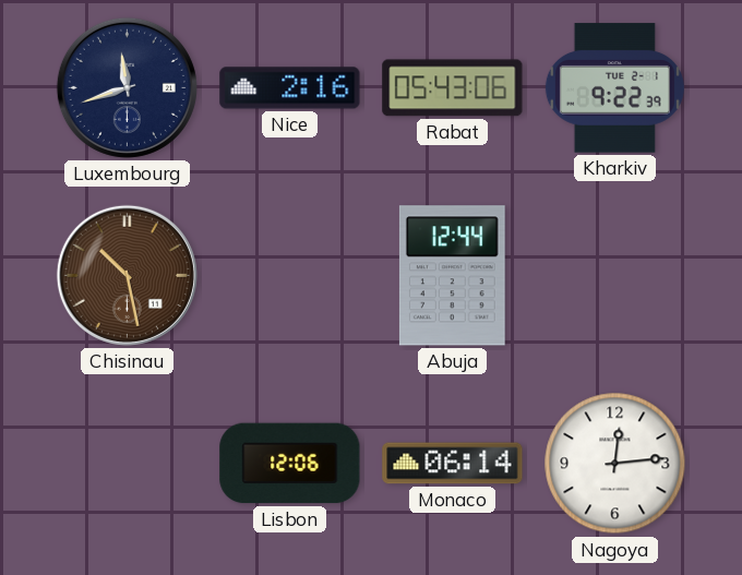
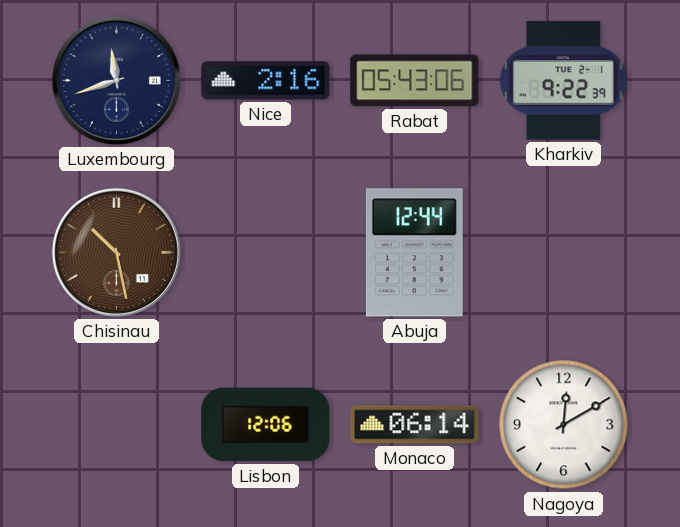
Nagoya: 12:14 -> 12:10 (564, 425)
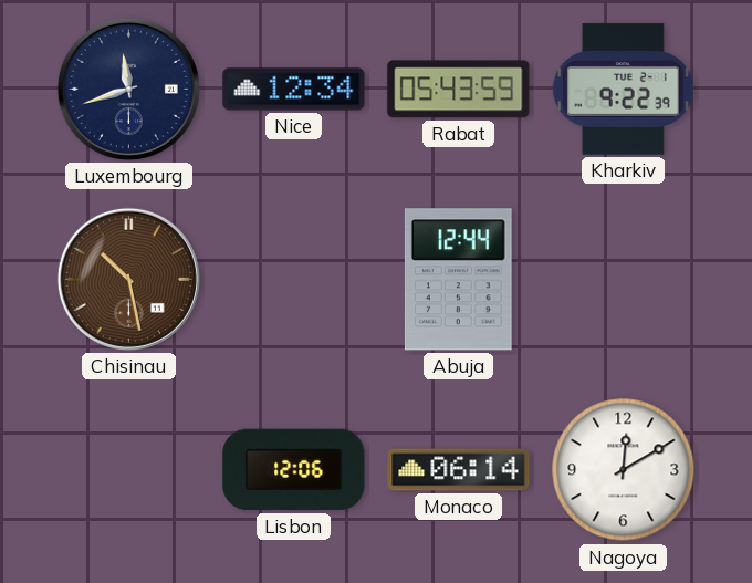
Nice: 2:16 -> 12:34 (294, 90)
Rabat: 05:43:06 -> 05:43:59 (459, 90)
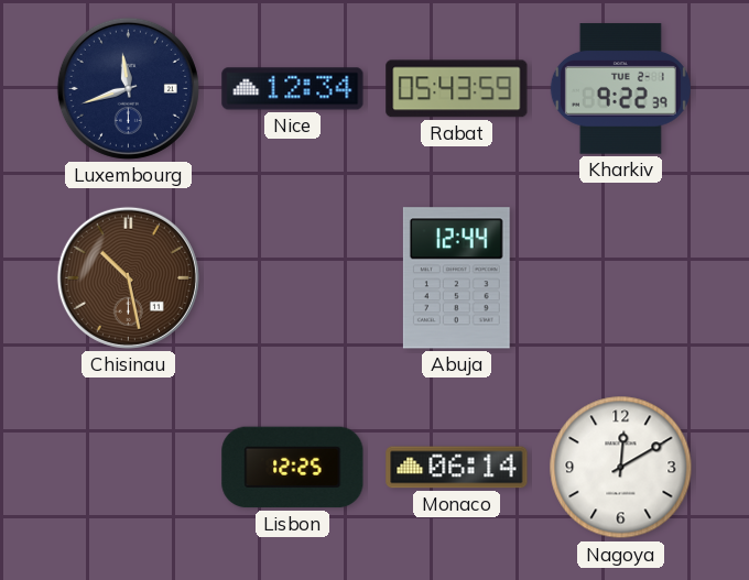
Lisbon: 12:06 -> 12:25 (293, 468)
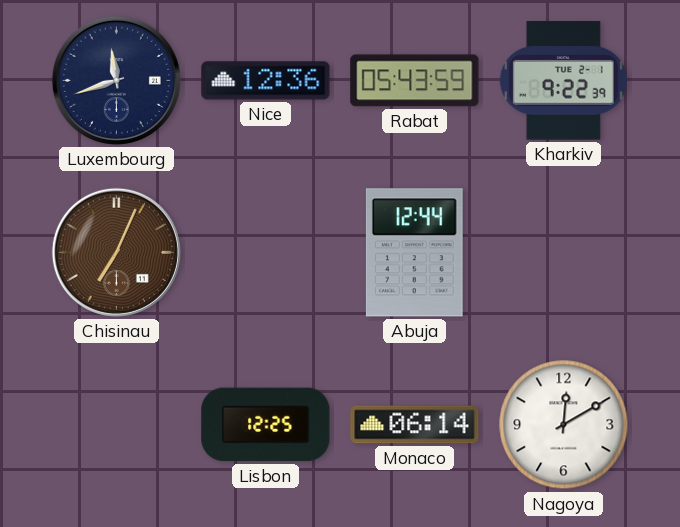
Nice: 12:34 -> 12:36 (266, 81)
Chisinau: 10:28 -> 7:04 (116, 252)
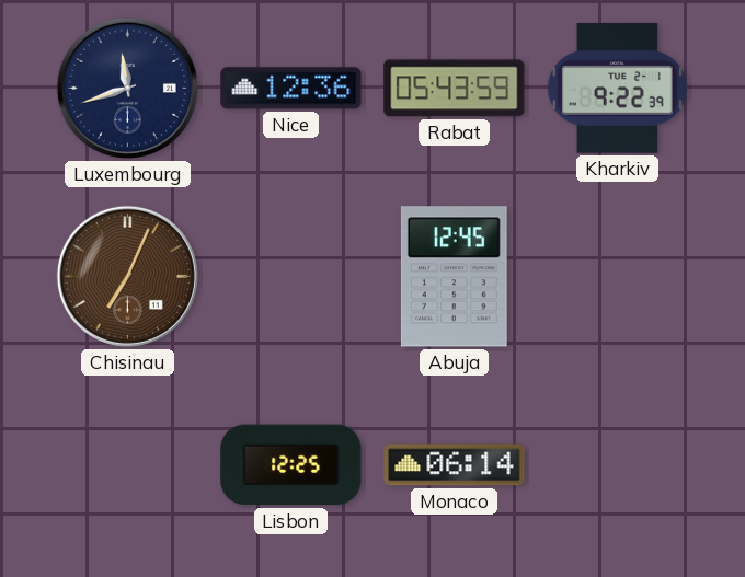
Abuja: 12:44 -> 12:45 (454, 277)
Nagoya: 12:10 -> none (564, 425)
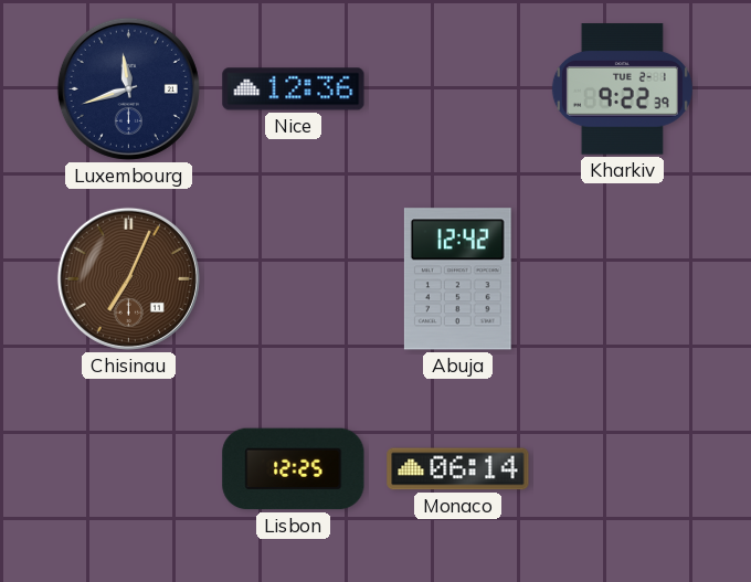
Rabat: 05:43 -> none (455, 89)
Abuja: 12:45 -> 12:42 (457, 279)
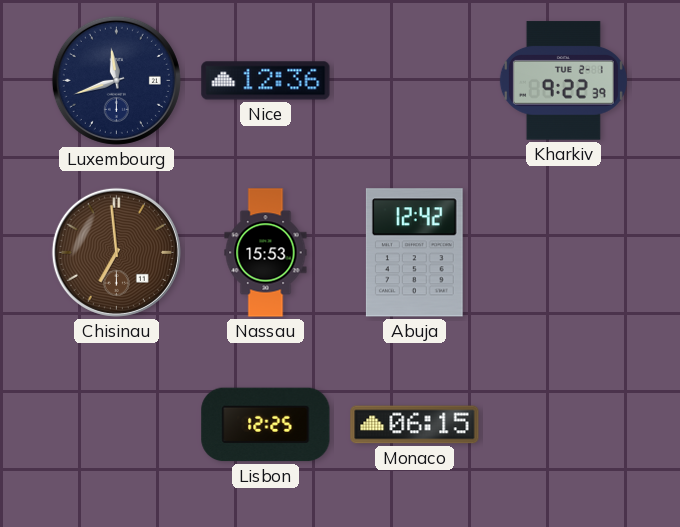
Chisinau: 7:04 -> 6:59 (116, 252)
Nassau: none -> 15:53 (266, 253)
Monaco: 06:14 -> 06:15 (415, 425)
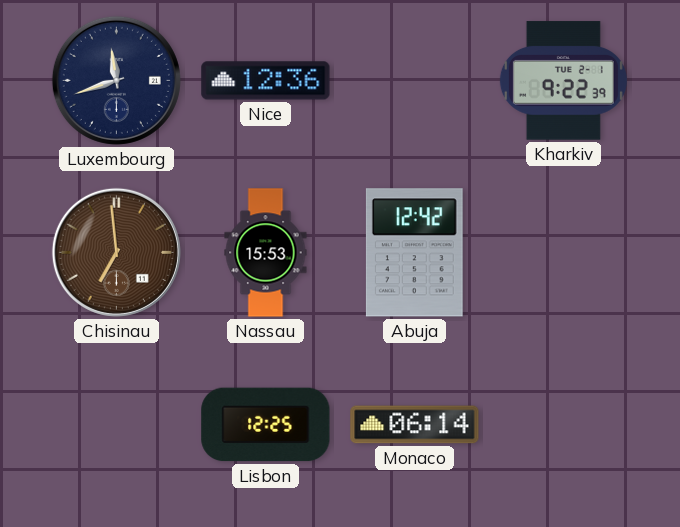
Monaco: 06:15 -> 06:14 (415, 425)
